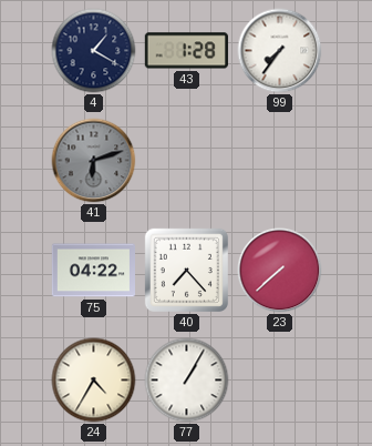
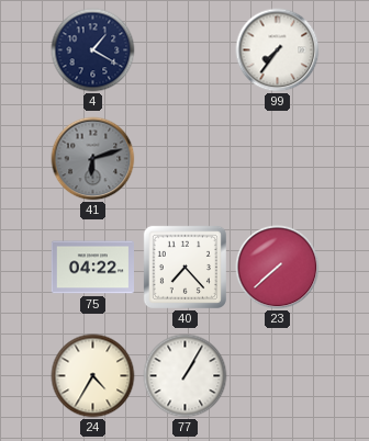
43: 1:28 -> none (186, 51)
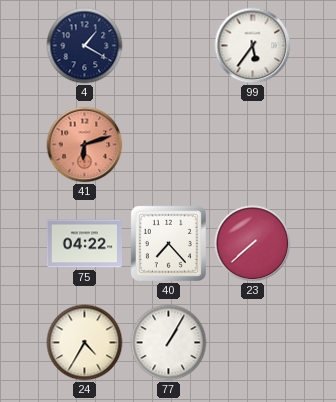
99: 7:36 -> 5:36 (253, 46)
41 dial: grey -> salmon (85, 145)
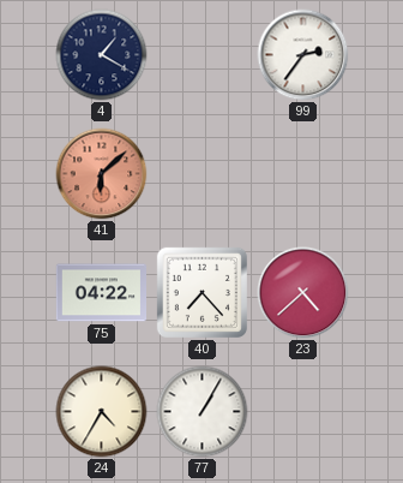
99: 5:36 -> 2:36 (303, 55)
41: 6:12 -> 6:08 (102, 174)
23: 7:38 -> 4:38 (303, 293)
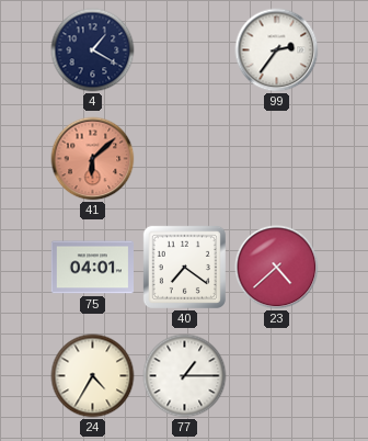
75: 04:22 -> 04:01 (92, 268)
40: 7:23 -> 7:21 (184, 267)
77: 1:05 -> 1:15 (185, 376)
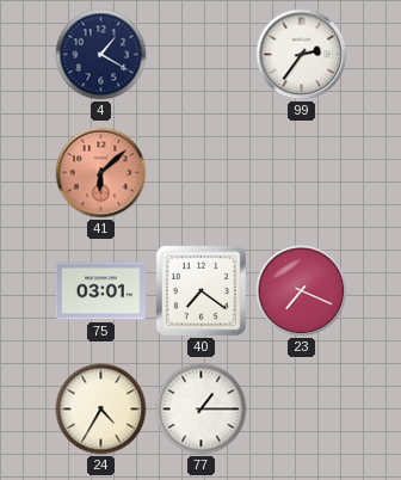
75: 04:01 -> 03:01 (100, 291)
23: 4:38 -> 7:19 (302, 291)
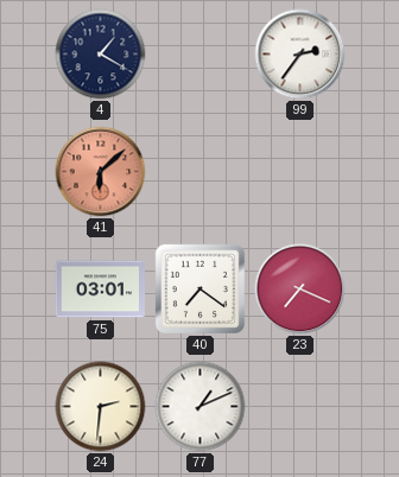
24: 4:35 -> 2:31 (101, 407)
77: 1:15 -> 1:11 (201, 407)
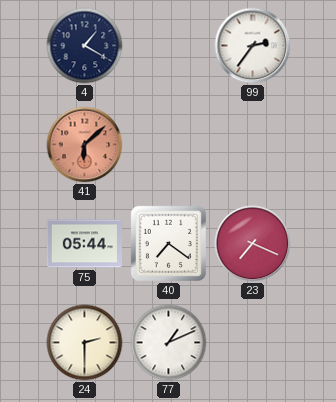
75: 03:01 -> 05:44 (84, 244)
24: 2:31 -> 2:30 (85, 343)
